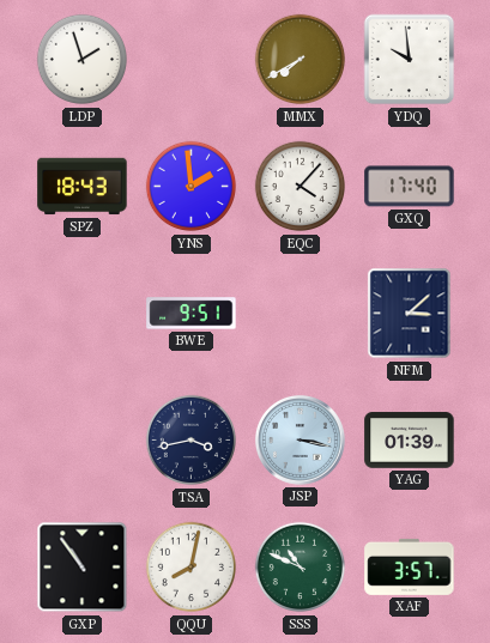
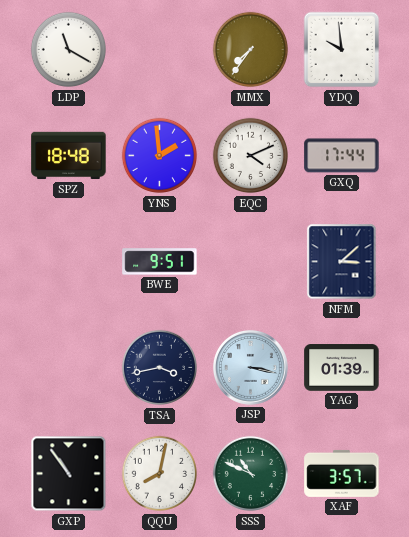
LDP: 1:57 -> 11:20 (69, 50)
MMX: 7:40 -> 7:36 (251, 50)
SPZ: 18:43 -> 18:48 (69, 156)
EQC: 4:07 -> 4:11 (251, 156)
GXQ: 17:40 -> 17:44 (342, 156)
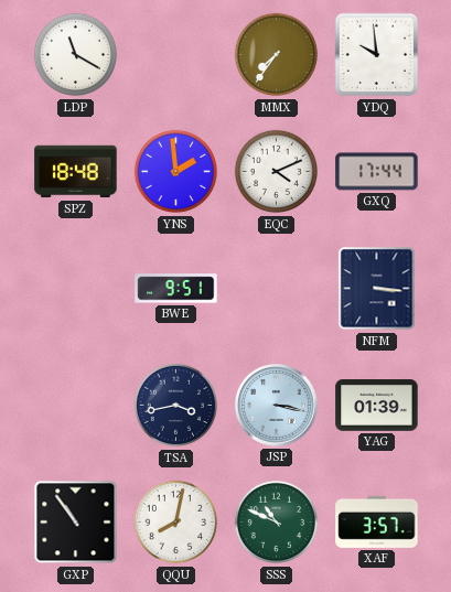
NFM: 3:08 -> 3:16 (377, 289)
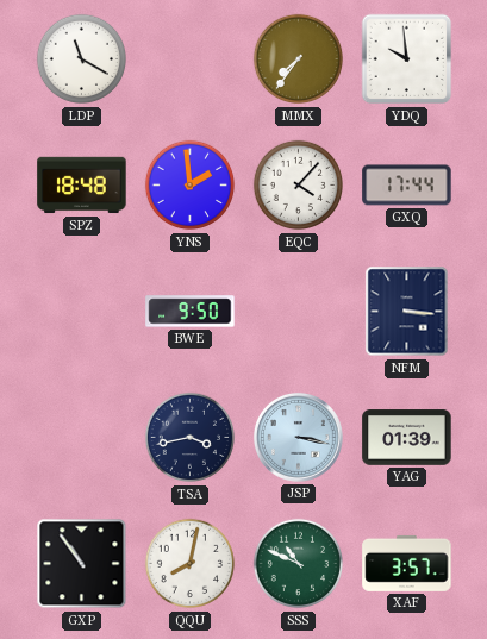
EQC: 4:11 -> 4:07 (299, 186)
BWE: 9:51 -> 9:50 (191, 312)
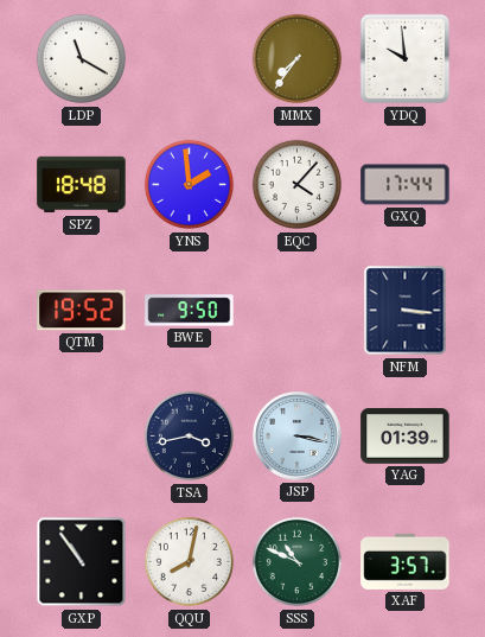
QTM: none -> 19:52 (82, 311)
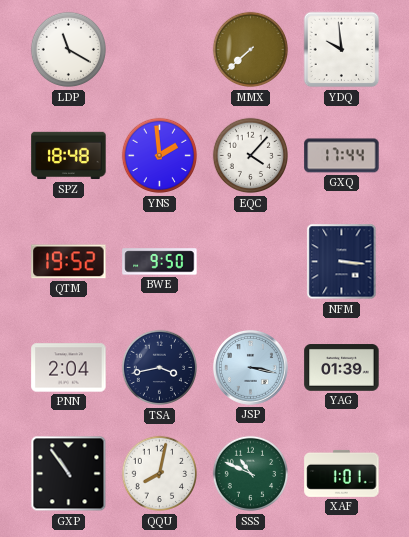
MMX: 7:36 -> 7:38 (251, 50)
PNN: none -> 2:04 (69, 368)
XAF: 3:57 -> 1:01 (342, 473)
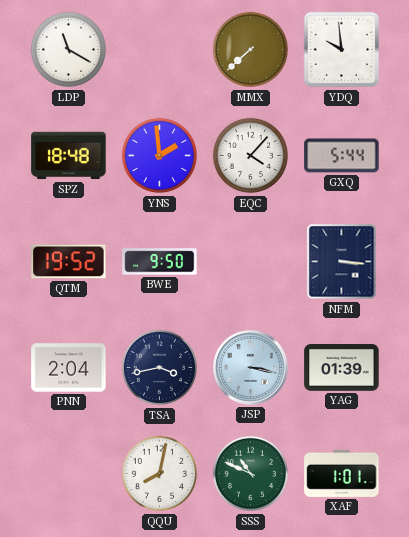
GXQ: 17:44 -> 5:44 (342, 156)
GXP: 10:54 -> none (69, 474)
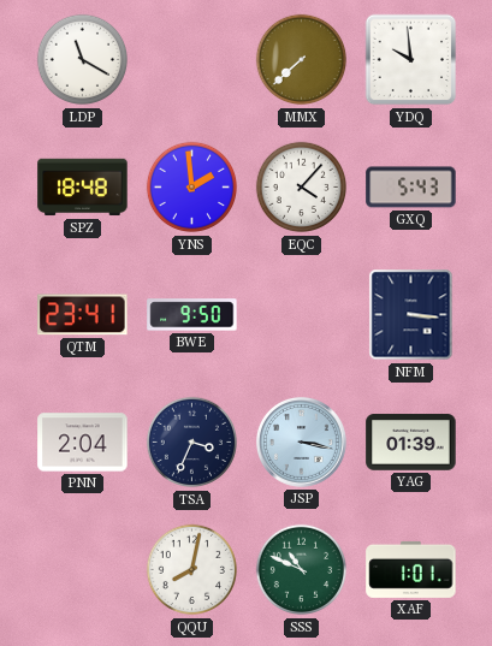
GXQ: 5:44 -> 5:43 (411, 188)
QTM: 19:52 -> 23:41 (83, 315)
TSA: 3:43 -> 3:34 (192, 443)
